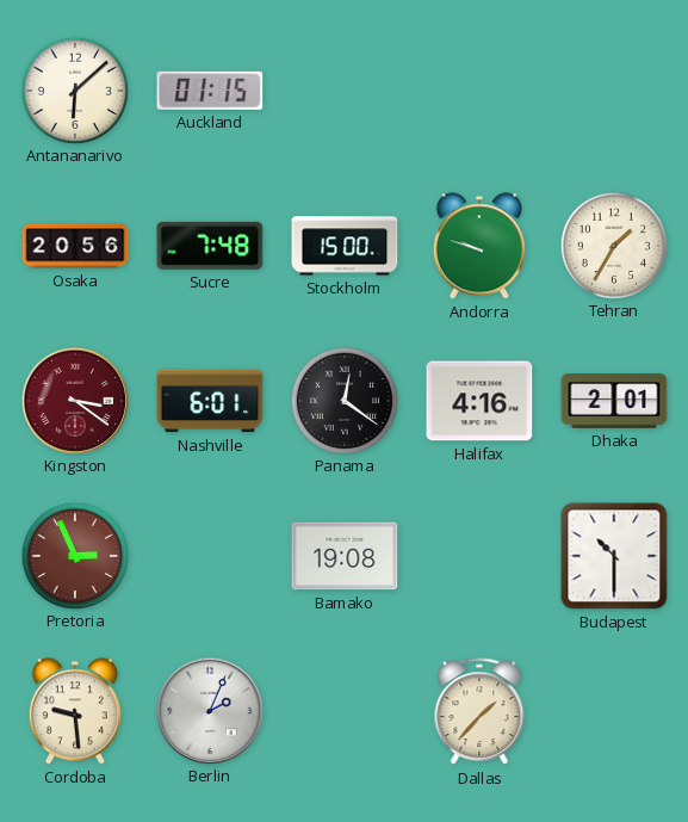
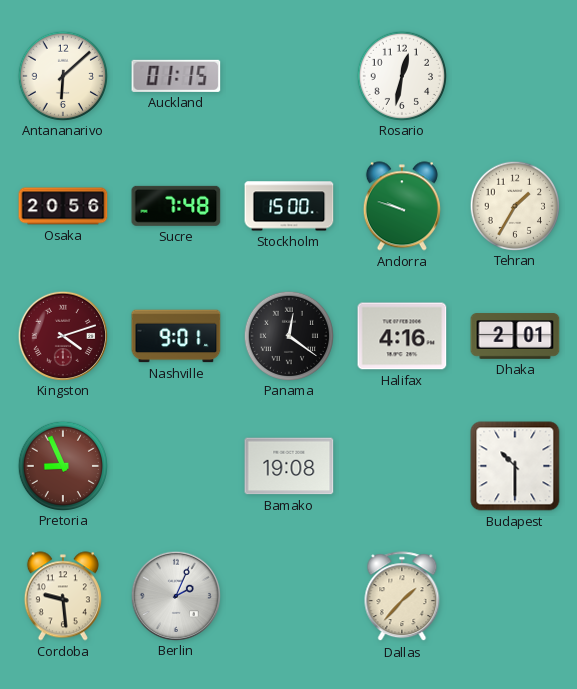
Rosario: none -> 12:32 (401, 75)
Kingston: 3:21 -> 4:12 (62, 335)
Nashville: 6:01 -> 9:01 (176, 336)
Pretoria: 2:56 -> 8:56 (62, 465)
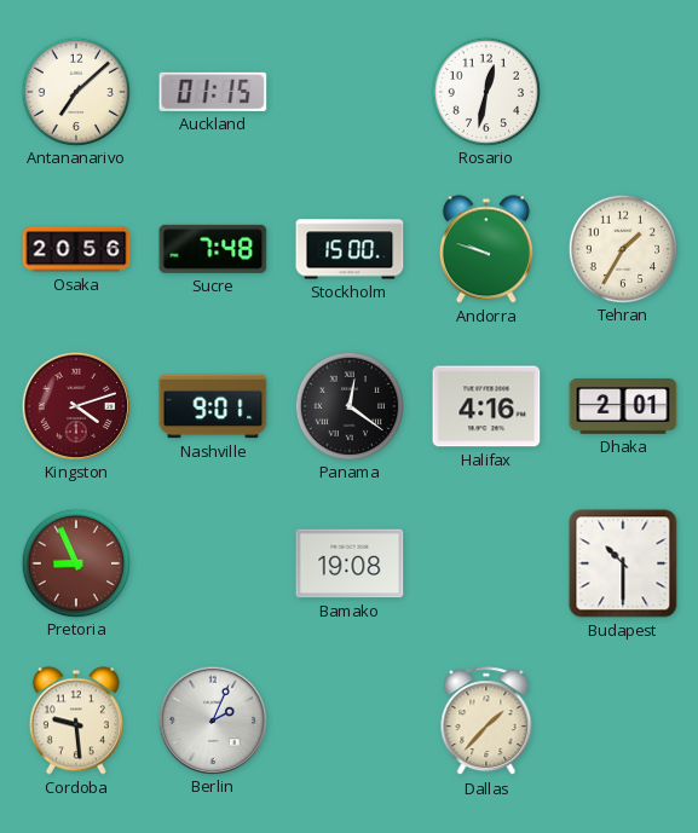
Antananarivo: 6:08 -> 7:08 (75, 91)
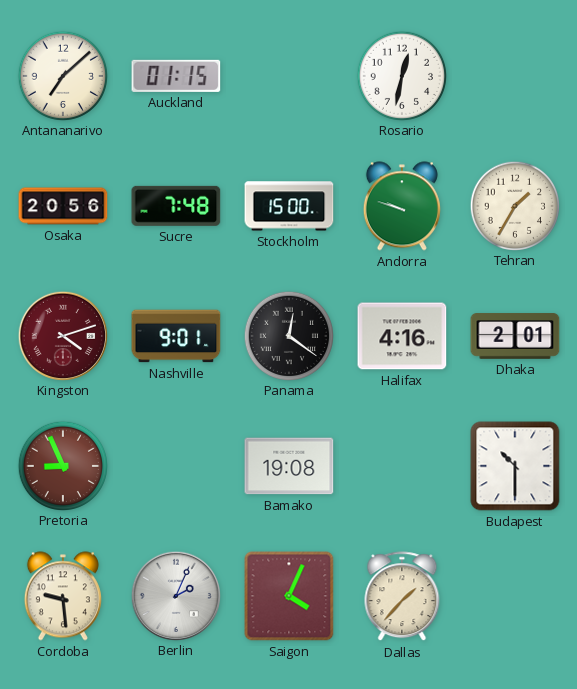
Saigon: none -> 4:04 (289, 596)
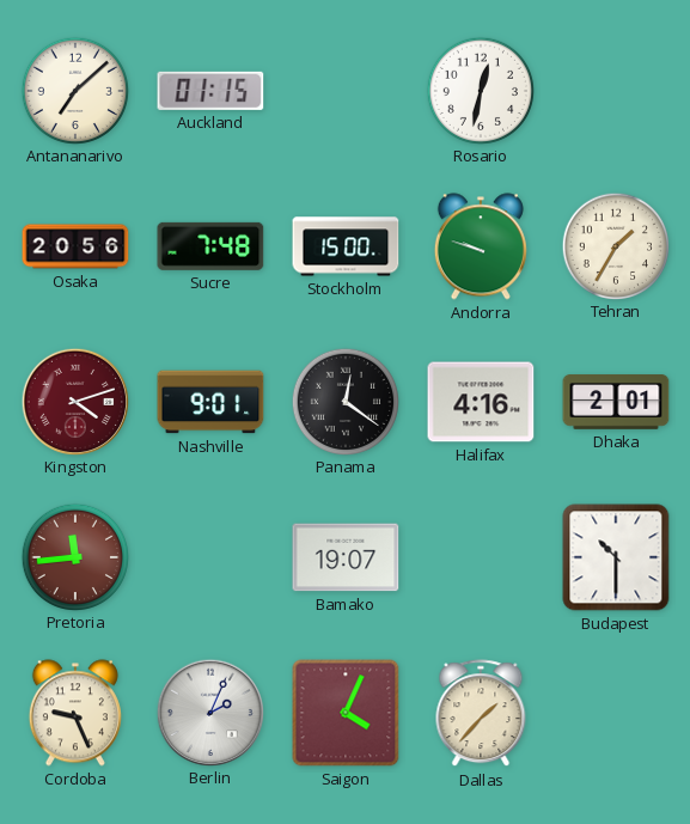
Pretoria: 8:56 -> 11:44 (74, 556)
Bamako: 19:08 -> 19:07 (346, 557)
Cordoba: 9:29 -> 9:26 (75, 713)
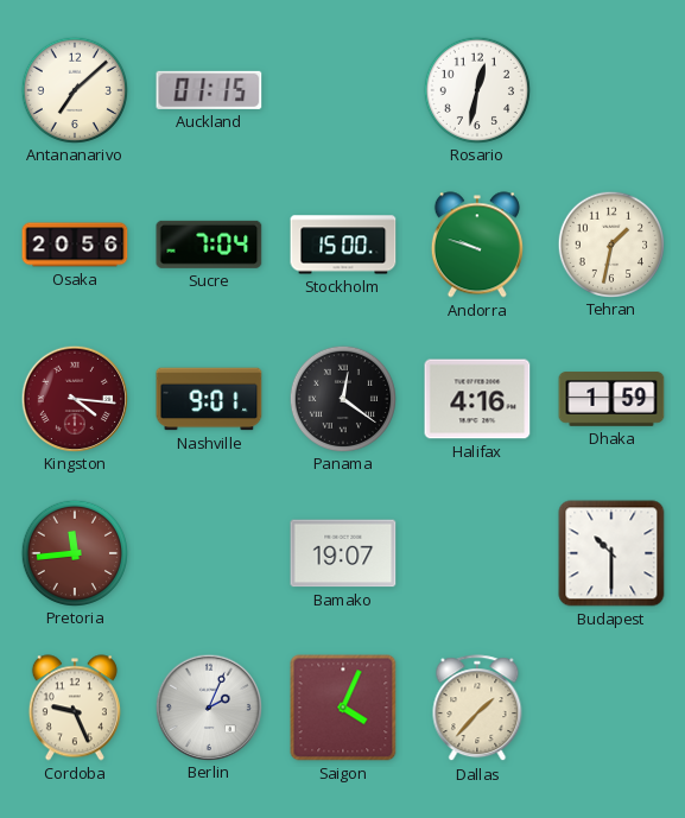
Sucre: 7:48 -> 7:04 (209, 245)
Tehran: 1:35 -> 1:32 (610, 243)
Kingston: 4:12 -> 4:16 (74, 398)
Dhaka: 2:01 -> 1:59 (611, 399)
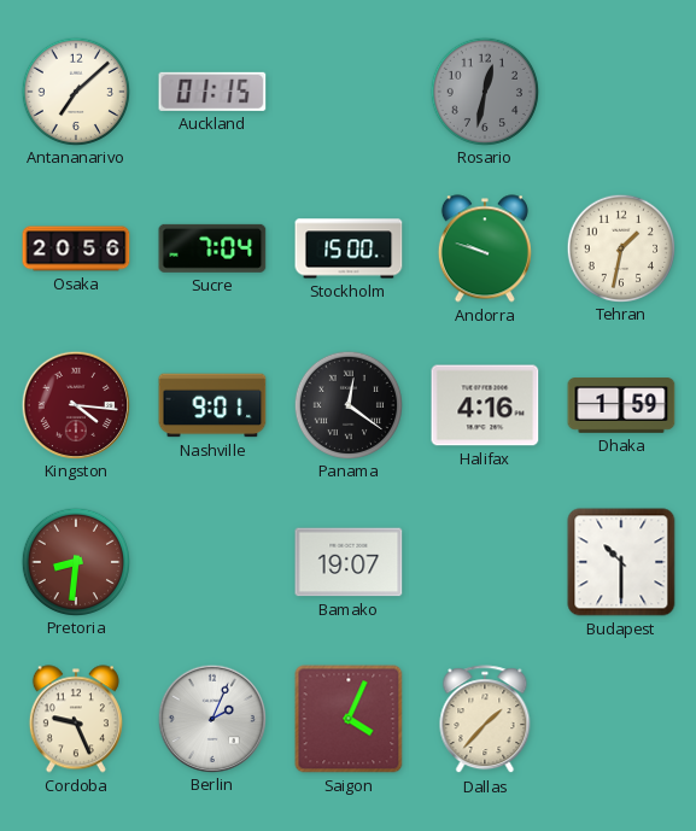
Rosario dial: white -> grey (484, 90)
Pretoria: 11:44 -> 8:31 (75, 561)
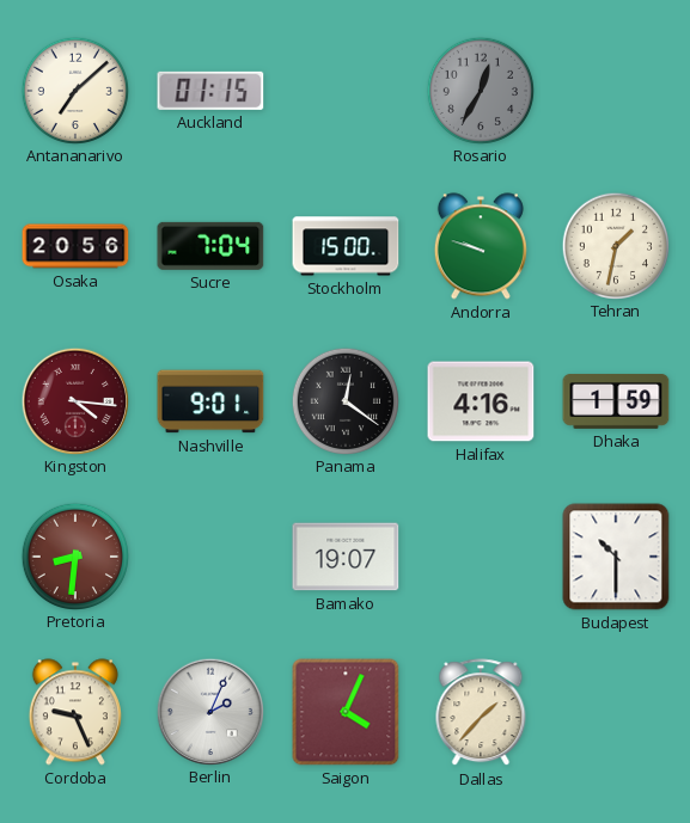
Rosario: 12:32 -> 12:35 (480, 90)
